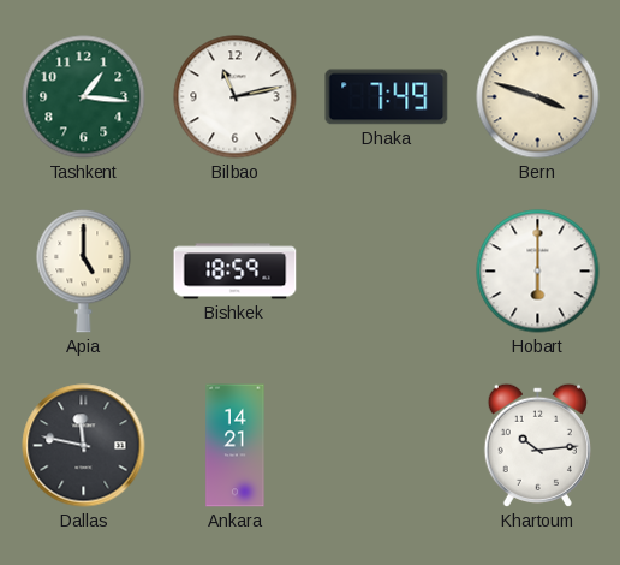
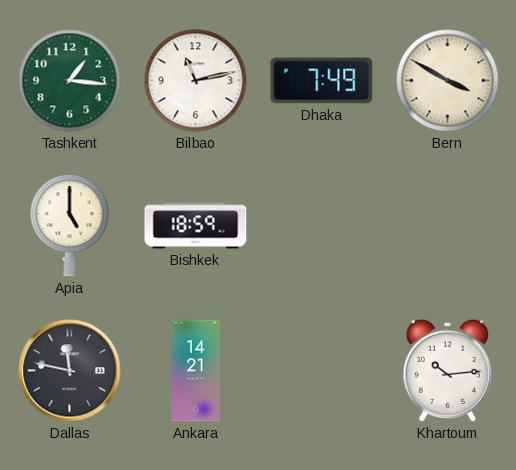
Bern: 3:48 -> 3:50 (448, 81)
Hobart: 6:00 -> none (538, 272)
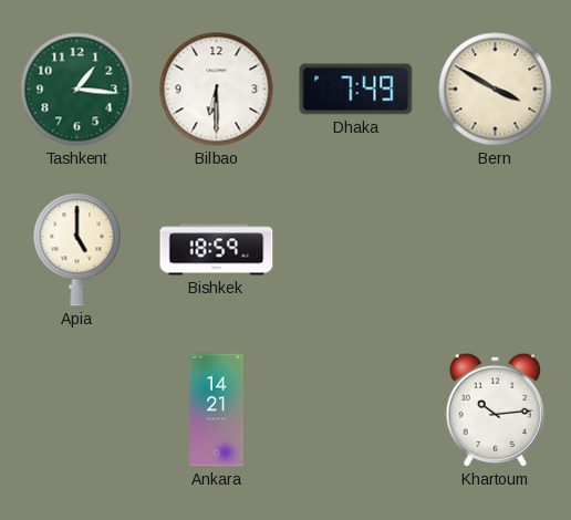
Bilbao: 11:13 -> 6:30 (217, 90)
Dallas: 11:47 -> none (70, 371)
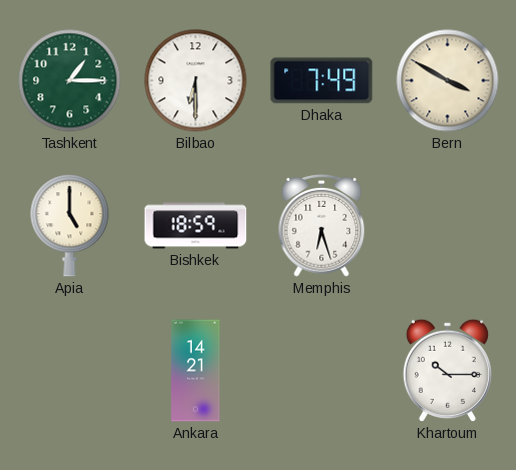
Tashkent: 1:16 -> 1:15 (70, 81)
Memphis: none -> 6:27 (322, 226)
Khartoum: 10:14 -> 10:15 (447, 370)
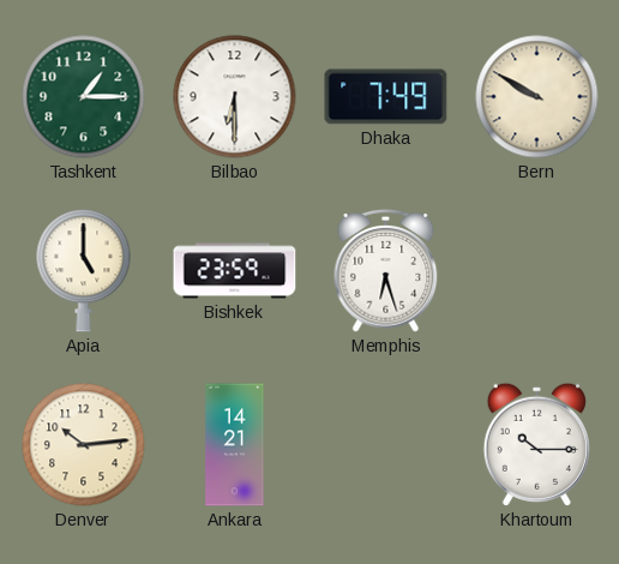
Bern: 3:50 -> 9:50 (537, 97)
Bishkek: 18:59 -> 23:59 (235, 271)
Denver: none -> 10:14 (84, 445)
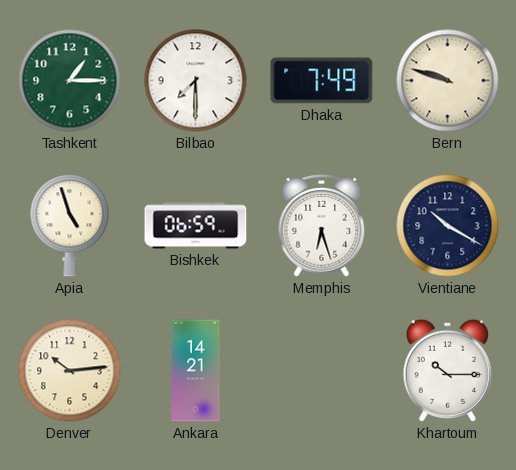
Bilbao: 6:30 -> 7:30 (196, 81)
Bern: 9:50 -> 9:48 (448, 81)
Apia: 5:00 -> 4:57 (70, 226)
Bishkek: 23:59 -> 06:59 (196, 226)
Vientiane: none -> 10:20 (448, 226)
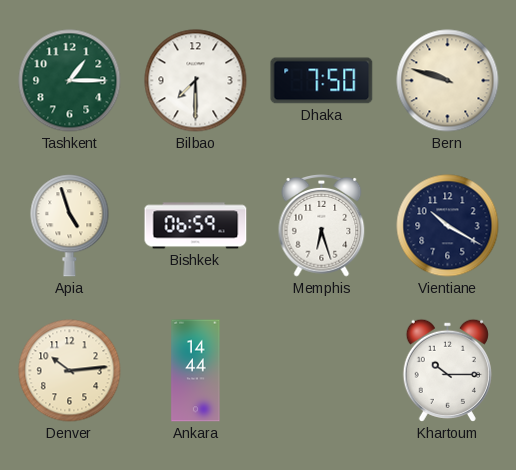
Dhaka: 7:49 -> 7:50 (322, 81)
Ankara: 14:21 -> 14:44 (196, 371)
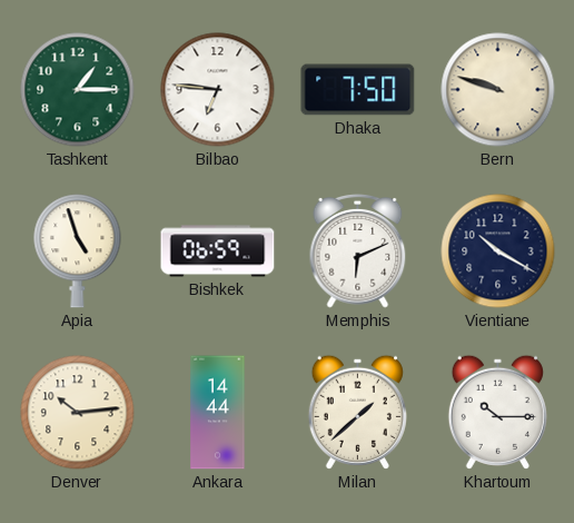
Bilbao: 7:30 -> 6:46 (218, 90)
Memphis: 6:27 -> 6:11 (358, 251)
Milan: none -> 1:38 (357, 412)
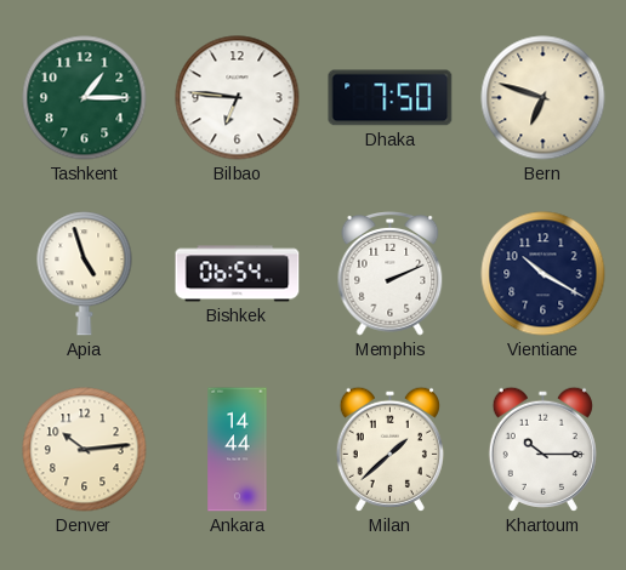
Bern: 9:48 -> 6:48 (544, 98)
Bishkek: 06:59 -> 06:54 (238, 274)
Memphis: 6:11 -> 2:11 (391, 274)
